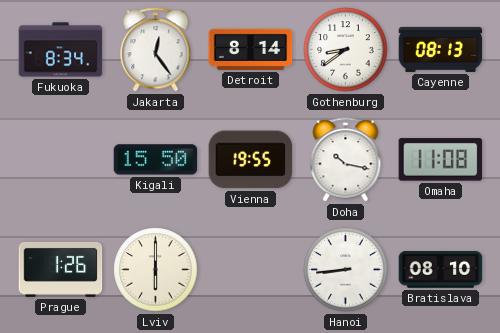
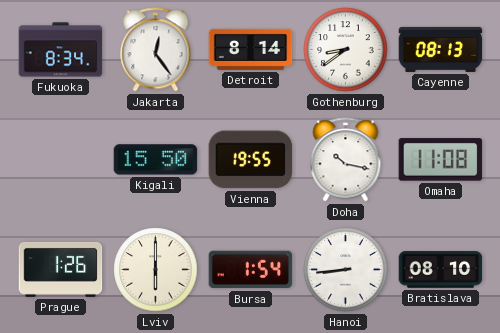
Bursa: none -> 1:54 (251, 270)
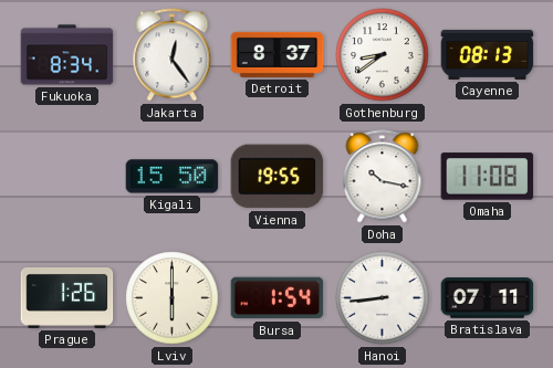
Detroit: 8:14 -> 8:37 (278, 54)
Bratislava: 08:10 -> 07:11 (488, 298)
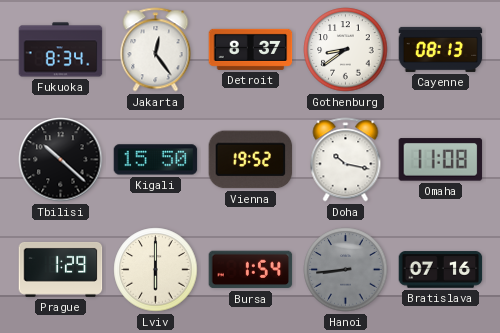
Tbilisi: none -> 10:22 (61, 160)
Vienna: 19:55 -> 19:52 (251, 160)
Prague: 1:26 -> 1:29 (61, 269)
Hanoi dial: white -> grey (346, 270)
Bratislava: 07:11 -> 07:16 (441, 270)
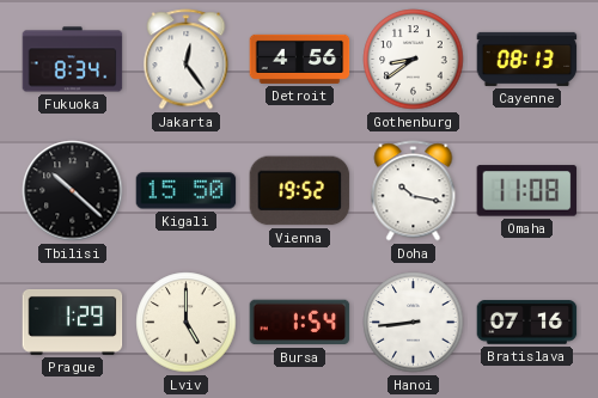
Detroit: 8:37 -> 4:56 (300, 59)
Lviv: 6:00 -> 5:00 (187, 323)
Hanoi dial: grey -> white (414, 323)
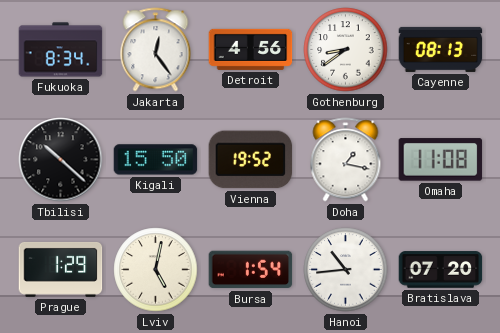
Doha: 10:17 -> 1:17 (346, 160)
Lviv: 5:00 -> 5:02 (156, 270)
Hanoi: 8:44 -> 10:44 (346, 270)
Bratislava: 07:16 -> 07:20 (441, 270)
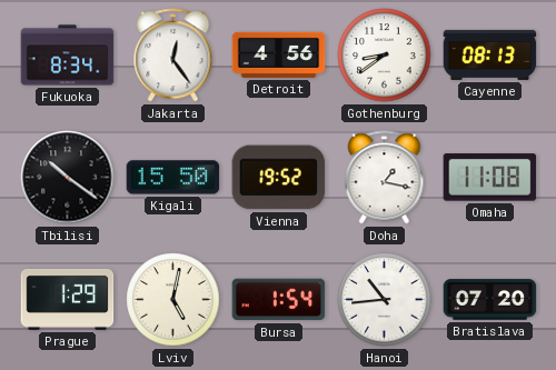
Tbilisi: 10:22 -> 10:21 (68, 178)
